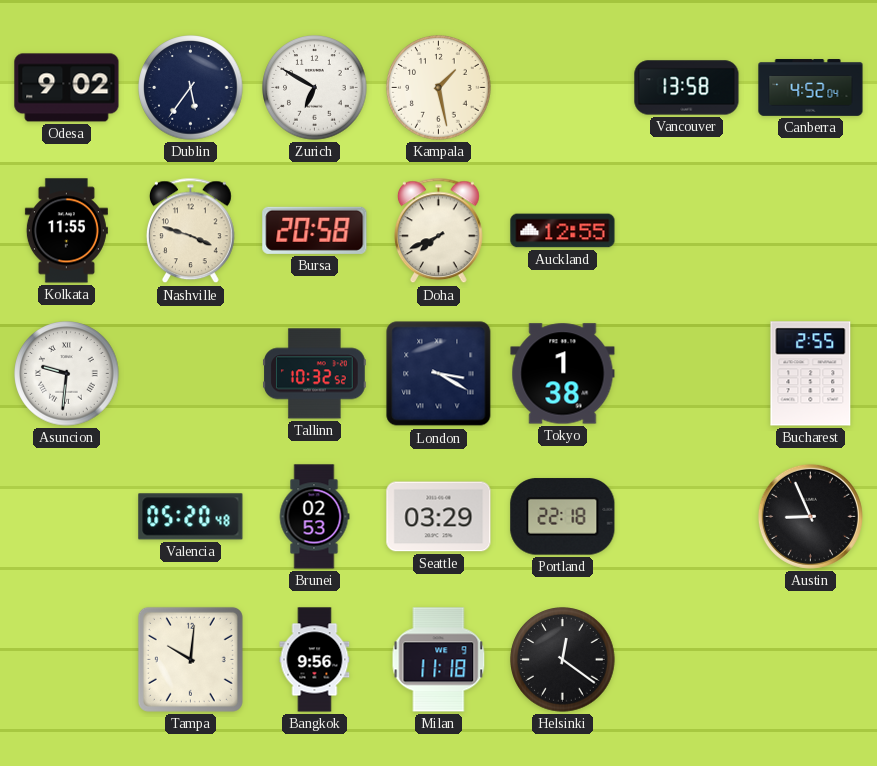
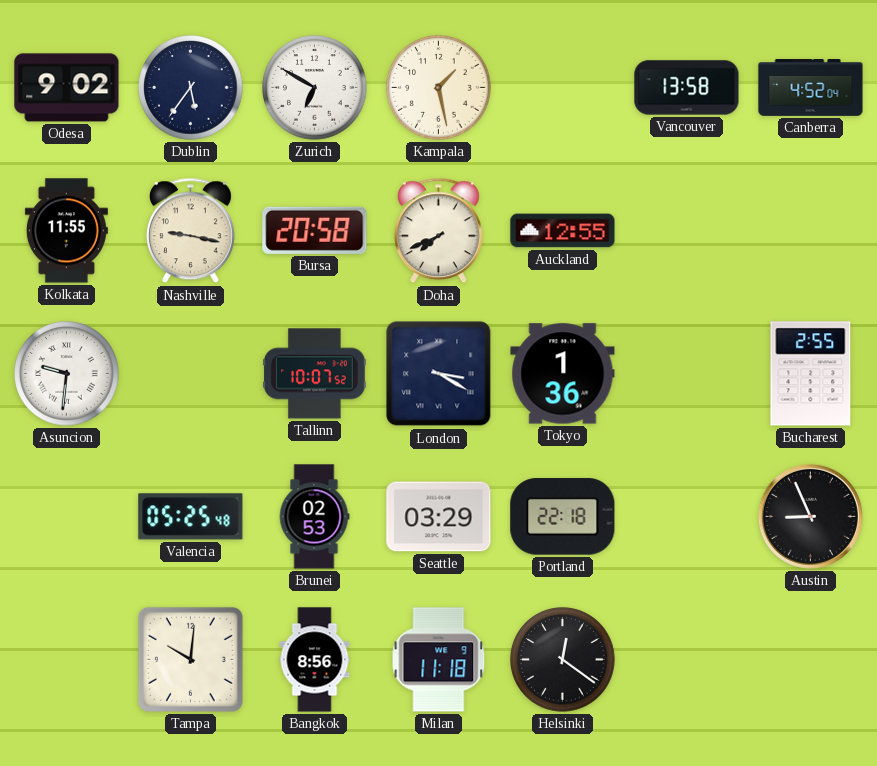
Nashville: 3:48 -> 9:17 (190, 231)
Tallinn: 10:32 -> 10:07 (315, 374)
Tokyo: 1:38 -> 1:36 (563, 374)
Valencia: 05:20 -> 05:25 (191, 517)
Bangkok: 9:56 -> 8:56 (315, 660)
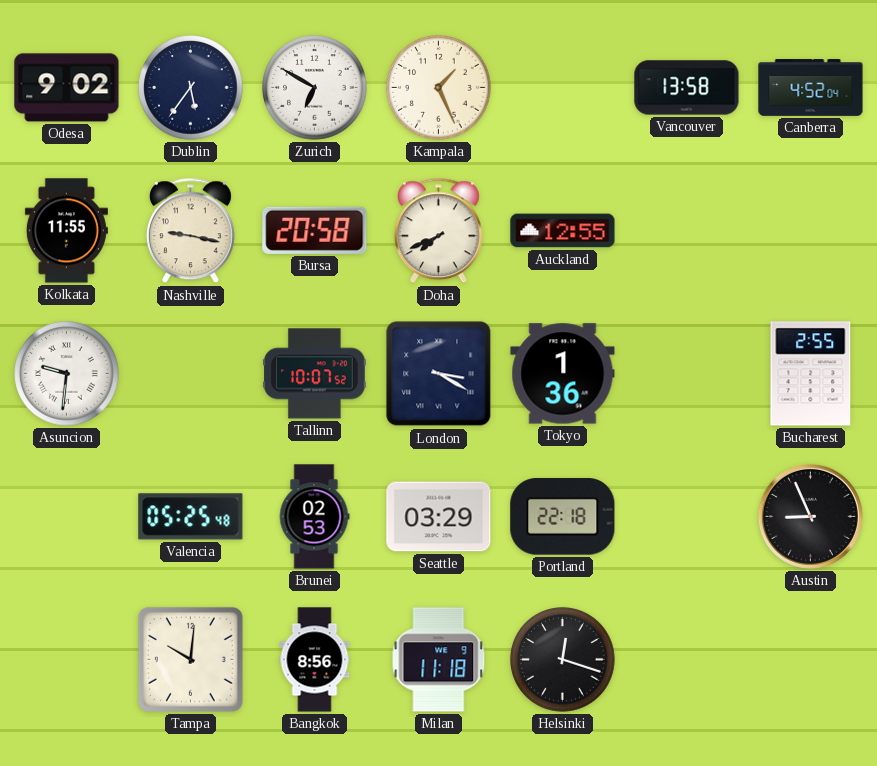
Kampala: 1:28 -> 1:26 (439, 88)
Helsinki: 12:21 -> 12:18 (563, 660)
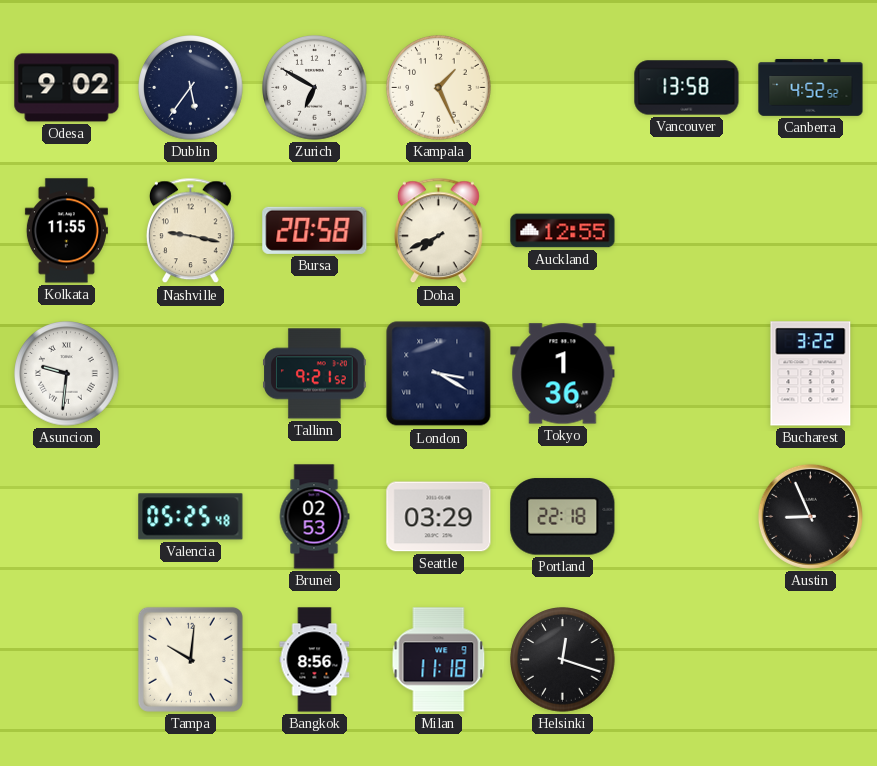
Canberra: 4:52:04 -> 4:52:52 (811, 88)
Tallinn: 10:07 -> 9:21 (315, 374)
Bucharest: 2:55 -> 3:22 (811, 374)
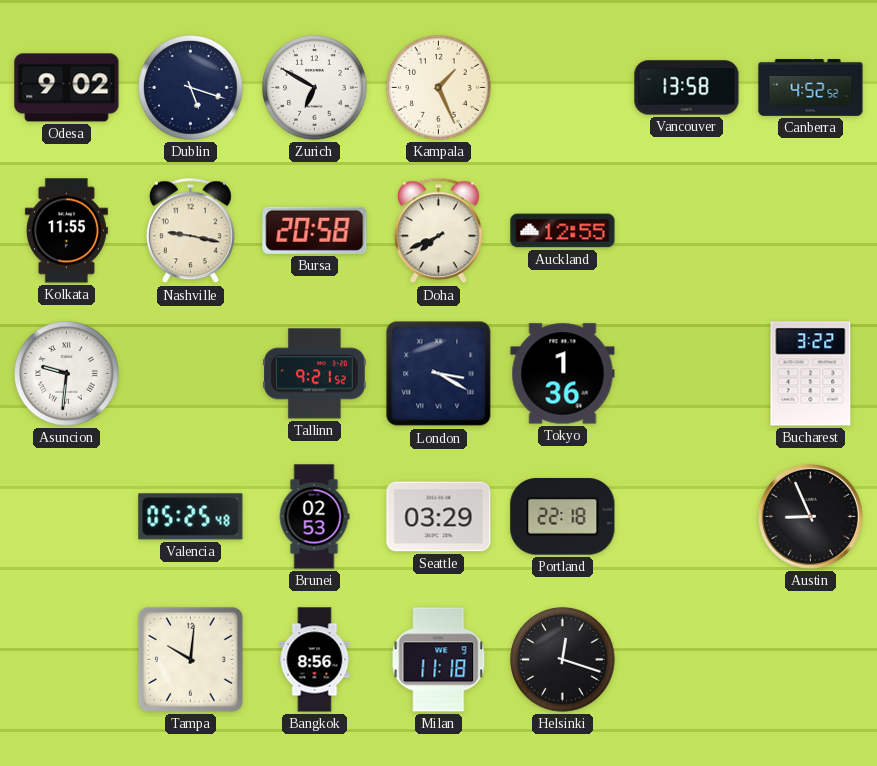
Dublin: 5:36 -> 5:18 (191, 88)
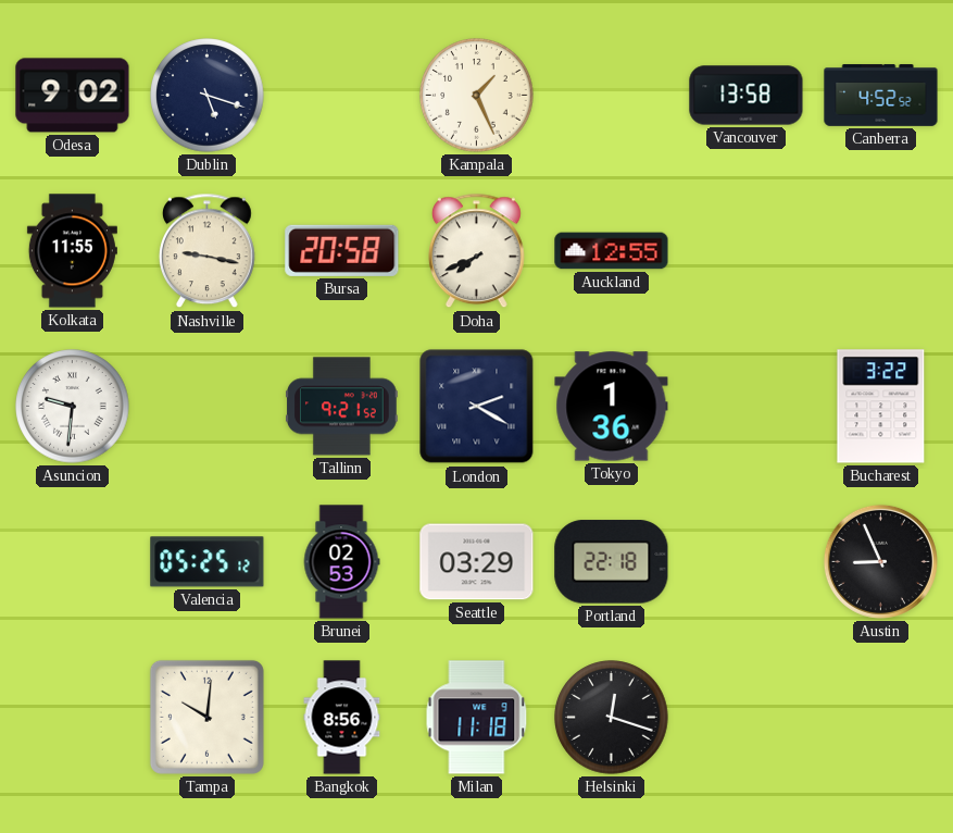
Zurich: 6:50 -> none (315, 88)
London: 3:20 -> 2:20 (477, 407)
Valencia: 05:25:48 -> 05:25:12 (208, 562)
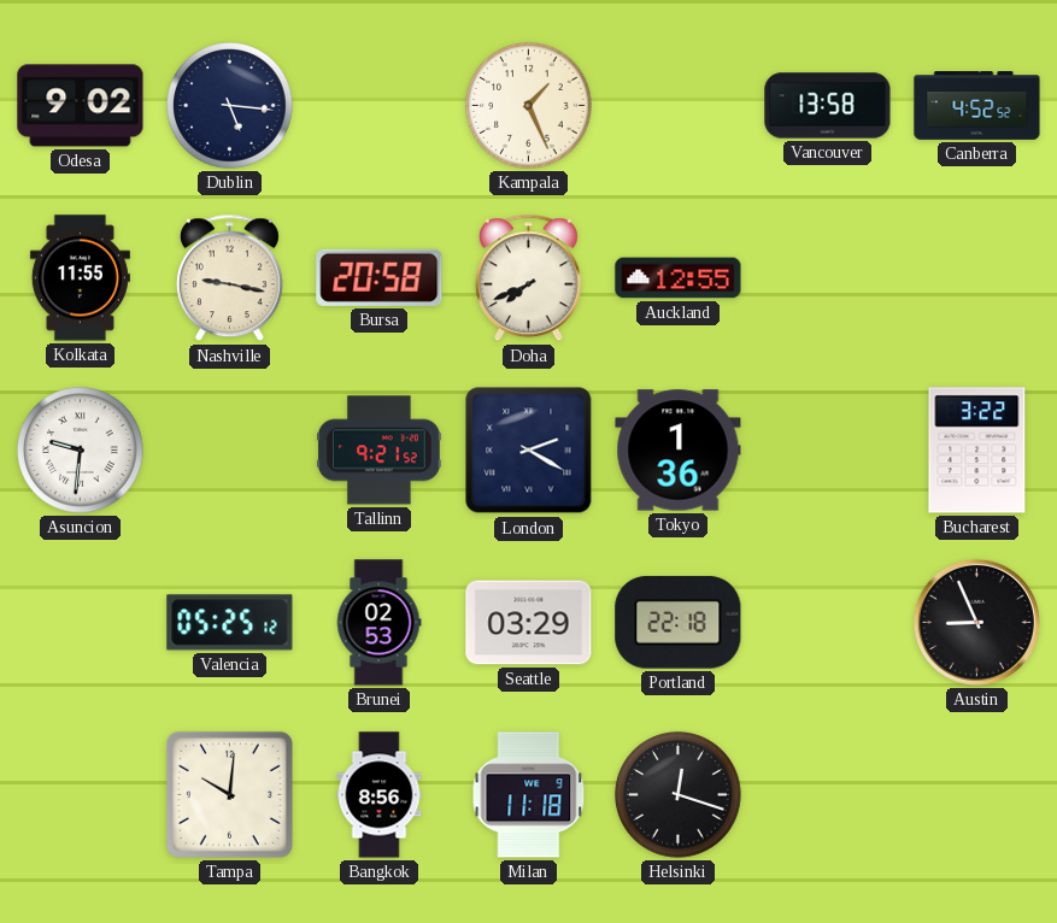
Dublin: 5:18 -> 5:16 (230, 106)
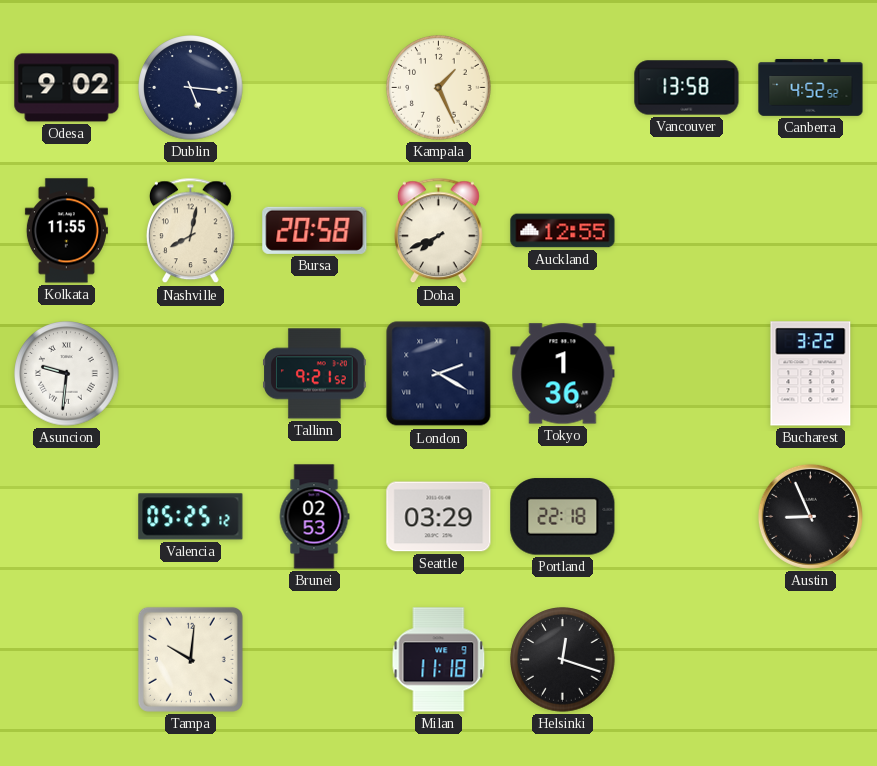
Nashville: 9:17 -> 8:02 (190, 231)
Bangkok: 8:56 -> none (380, 795)
